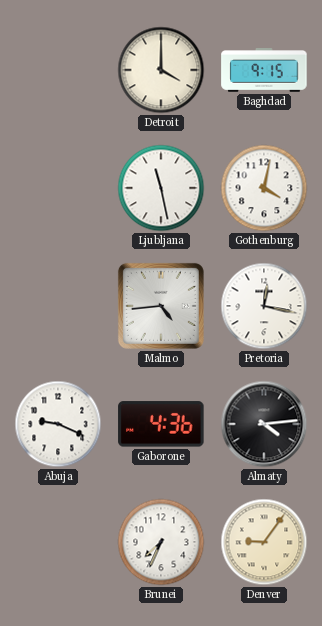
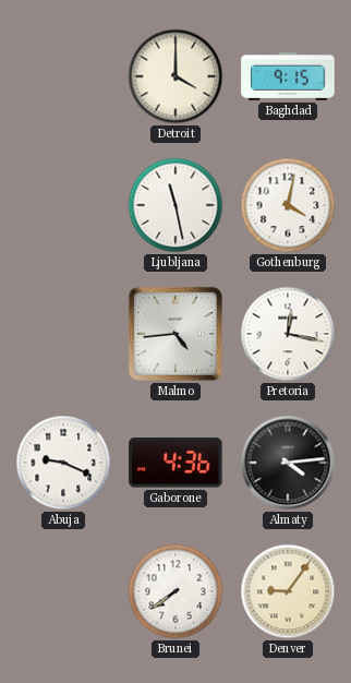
Brunei: 7:34 -> 7:39 (175, 591)
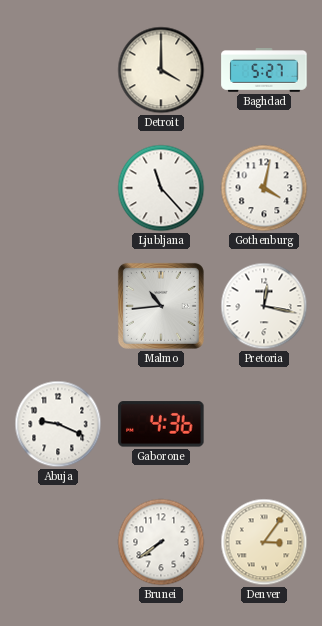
Baghdad: 9:15 -> 5:27 (264, 71)
Ljubljana: 11:28 -> 11:23 (161, 188)
Malmo: 4:44 -> 10:44 (161, 306)
Almaty: 4:14 -> none (288, 463)
Denver: 9:06 -> 3:06 (264, 542)
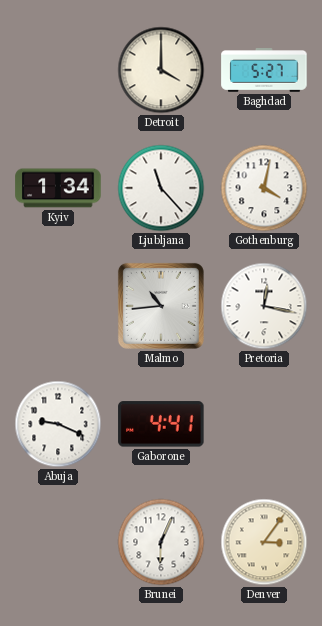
Kyiv: none -> 1:34 (58, 188)
Gaborone: 4:36 -> 4:41 (161, 424)
Brunei: 7:39 -> 6:04 (161, 542)
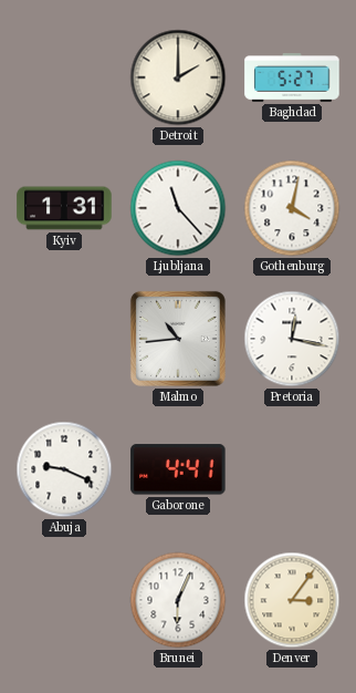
Detroit: 4:00 -> 2:00 (178, 77)
Kyiv: 1:34 -> 1:31 (64, 208)
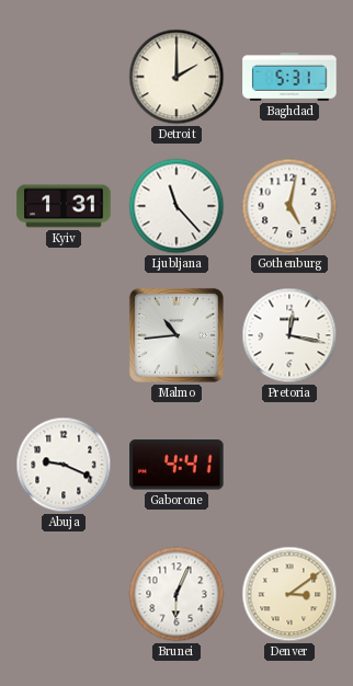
Baghdad: 5:27 -> 5:31 (289, 78)
Gothenburg: 4:02 -> 5:02 (289, 206)
Denver: 3:06 -> 3:09 (289, 594)
